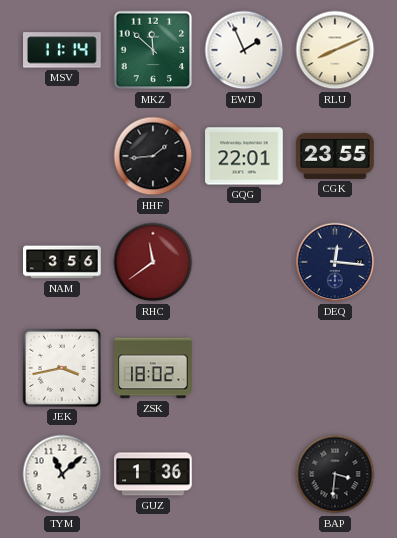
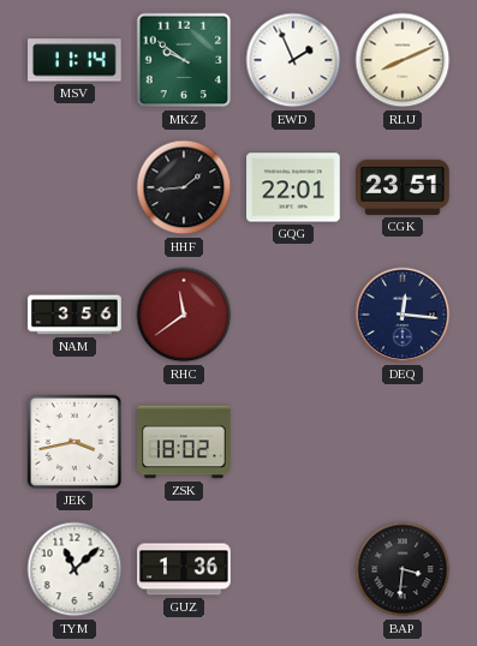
MKZ: 11:52 -> 9:51 (184, 60)
CGK: 23:55 -> 23:51 (403, 187)
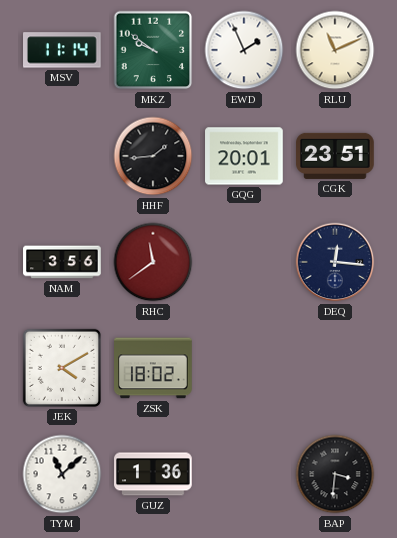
RLU: 8:11 -> 11:11 (335, 50)
GQG: 22:01 -> 20:01 (244, 156)
JEK: 3:43 -> 4:10 (62, 368)
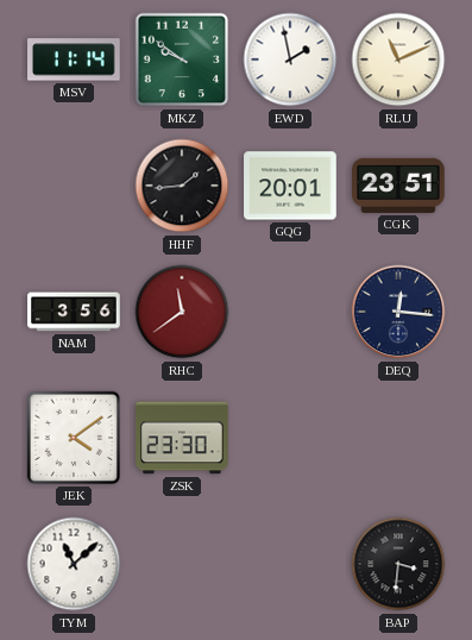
EWD: 1:56 -> 1:58 (290, 59)
JEK: 4:10 -> 4:09 (74, 438)
ZSK: 18:02 -> 23:30 (182, 438)
GUZ: 1:36 -> none (153, 474)
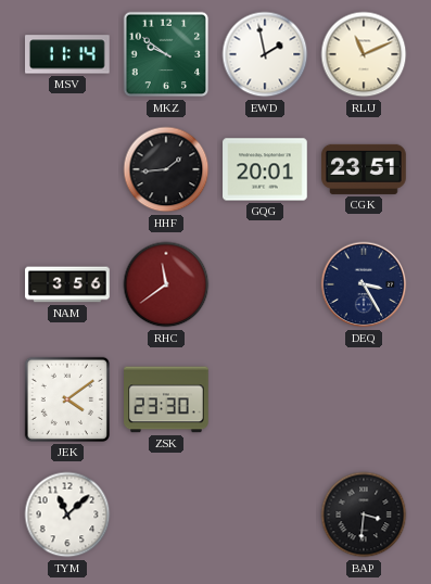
DEQ: 12:16 -> 3:25 (364, 284)
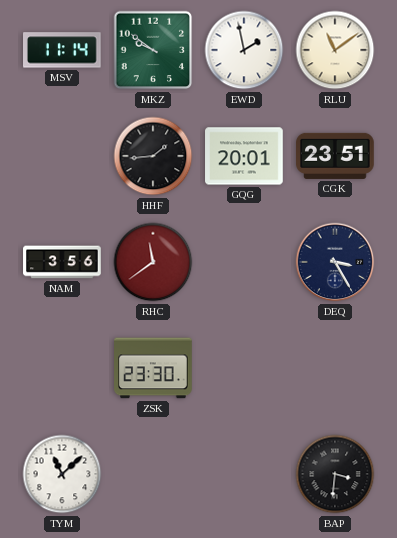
RLU: 11:11 -> 11:09 (335, 50)
JEK: 4:09 -> none (67, 399)
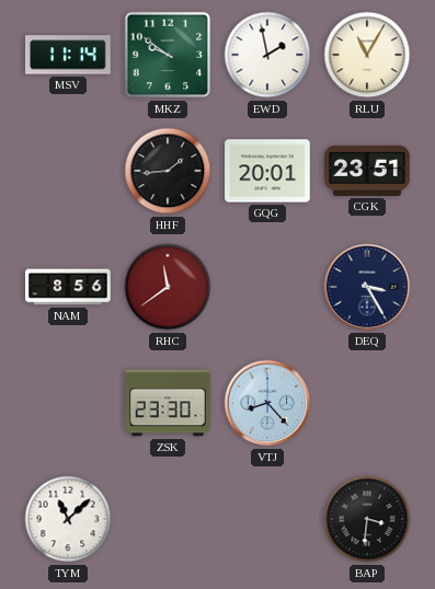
RLU: 11:09 -> 11:05 (367, 55)
NAM: 3:56 -> 8:56 (68, 287)
VTJ: none -> 8:23 (267, 403)
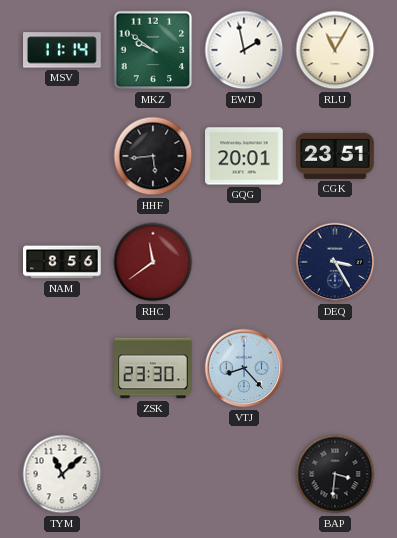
HHF: 1:44 -> 5:44 (153, 156)
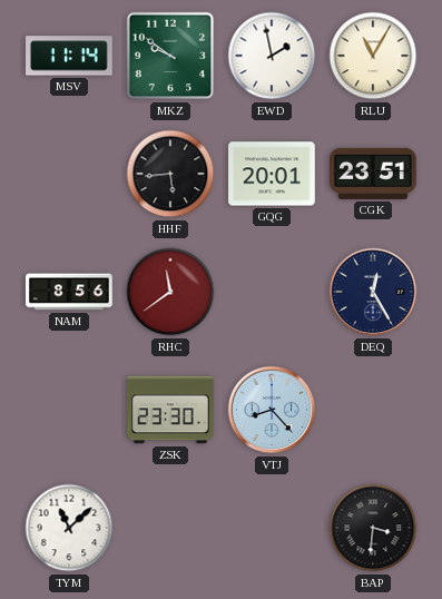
DEQ: 3:25 -> 12:25 (373, 292)
